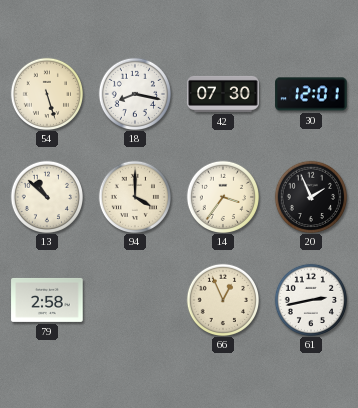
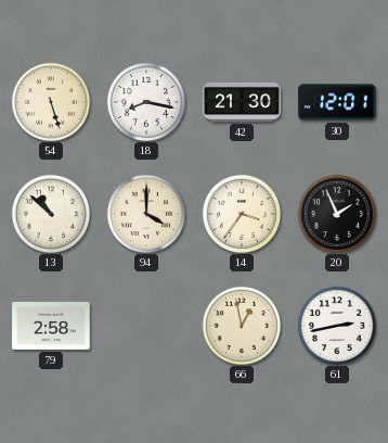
42: 07:30 -> 21:30 (242, 102)
66: 12:56 -> 12:58 (241, 325)
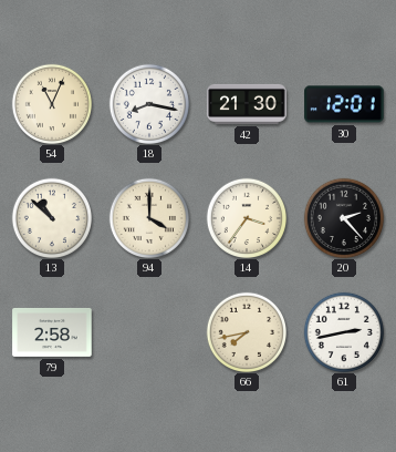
54: 5:27 -> 11:04 (51, 103)
20: 1:56 -> 2:23 (343, 217)
66: 12:58 -> 7:43 (246, 331)
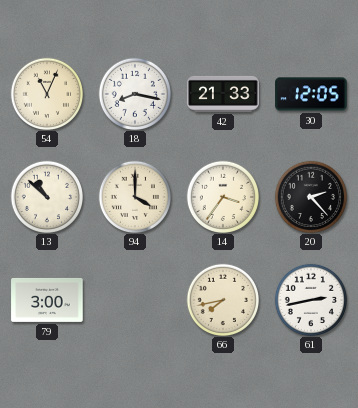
42: 21:30 -> 21:33 (223, 94)
30: 12:01 -> 12:05 (311, 94)
79: 2:58 -> 3:00 (47, 300)
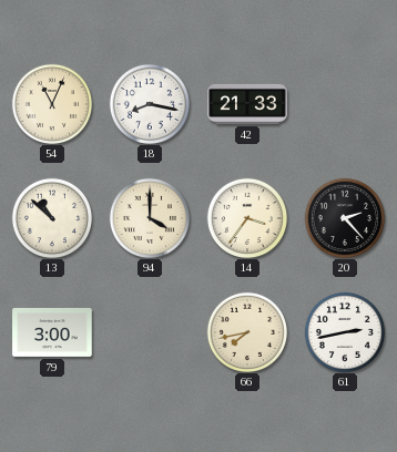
30: 12:05 -> none (311, 94)
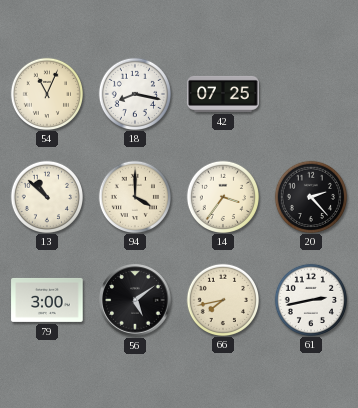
42: 21:33 -> 07:25 (223, 94)
56: none -> 5:09 (135, 300)
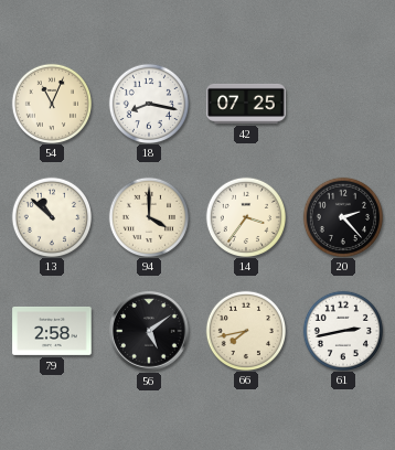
79: 3:00 -> 2:58 (52, 331)
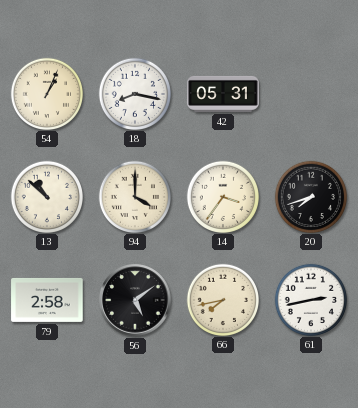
54: 11:04 -> 1:04 (46, 93)
42: 07:25 -> 05:31 (223, 94)
20: 2:23 -> 7:42 (310, 196)
